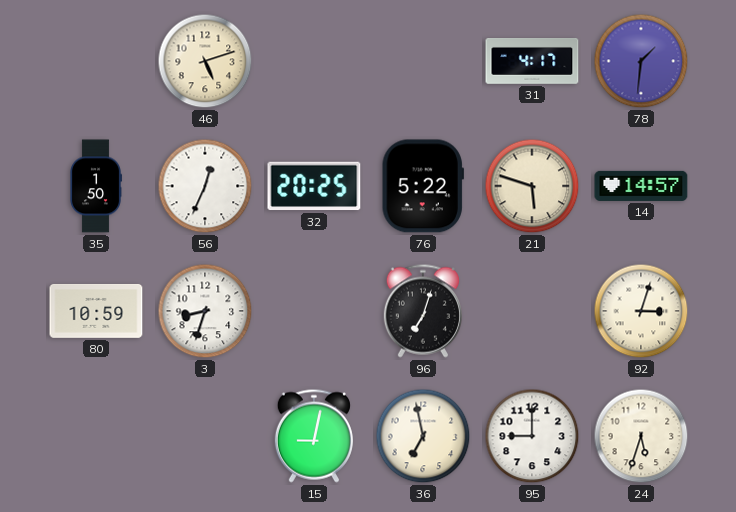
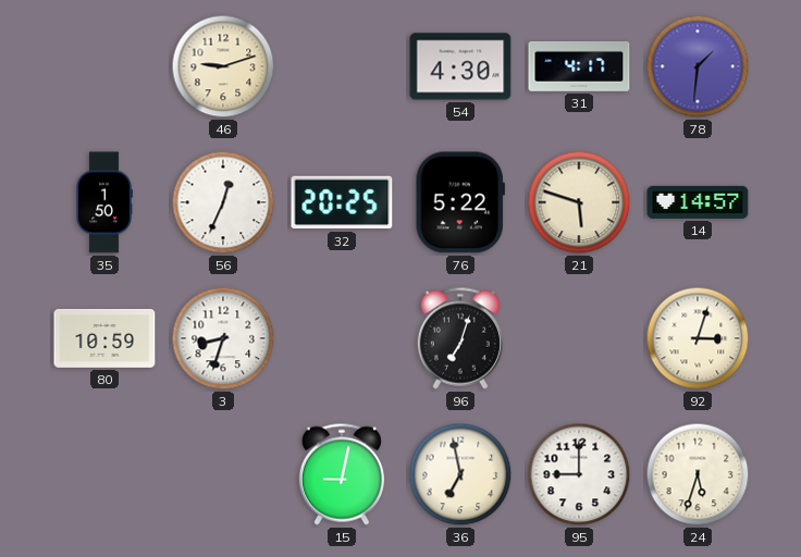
46: 5:12 -> 9:12 (223, 66)
54: none -> 4:30 (460, 66)
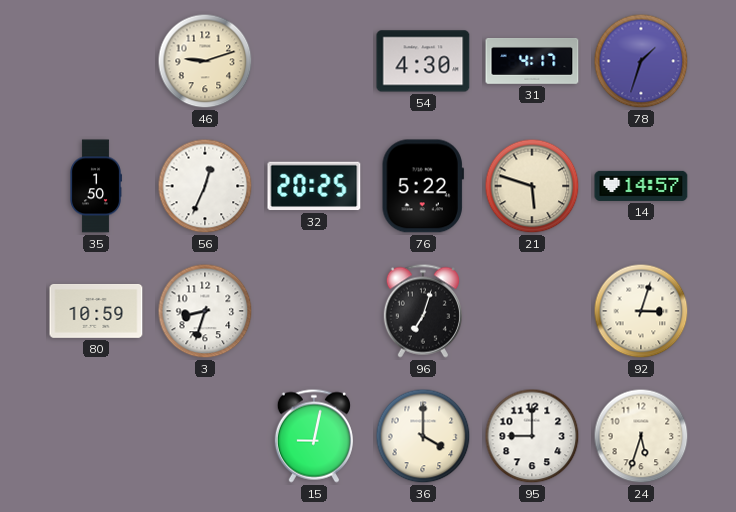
78: 1:31 -> 1:33 (641, 61)
36: 6:58 -> 4:00 (423, 436)
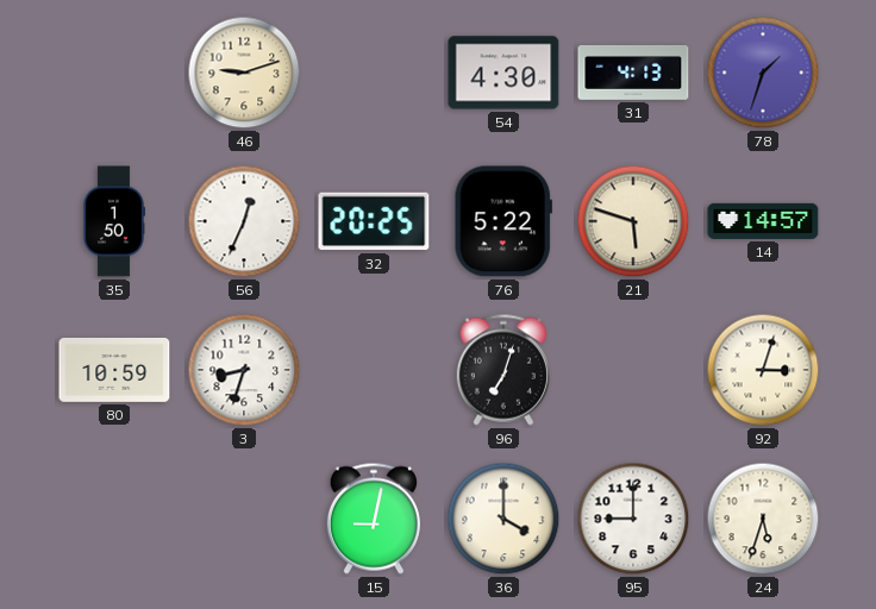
31: 4:17 -> 4:13 (633, 74)
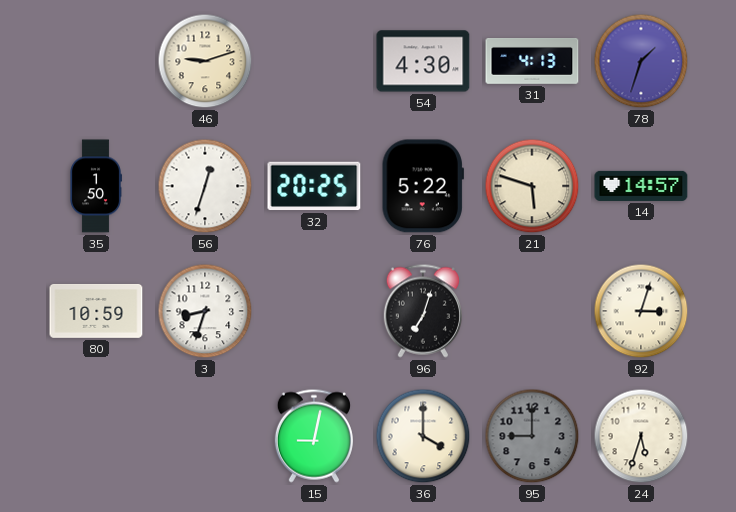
56: 12:34 -> 12:33 (205, 186)
95 dial: white -> grey (532, 436)
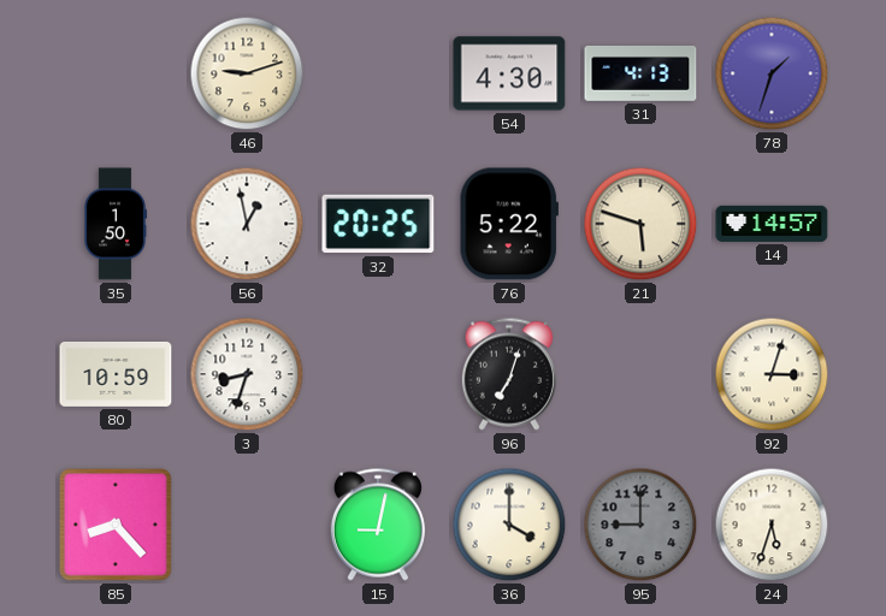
56: 12:33 -> 12:58 (247, 224)
85: none -> 8:23 (116, 525)
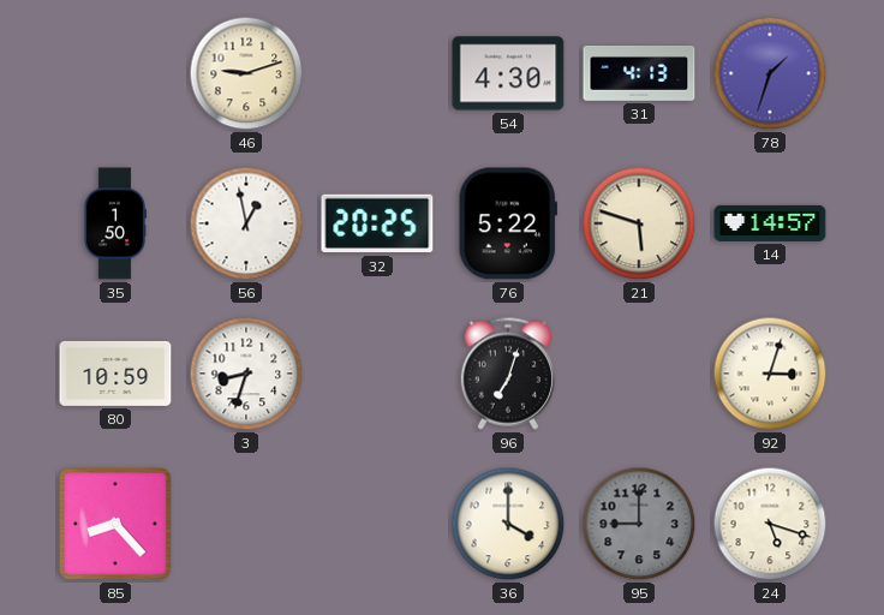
15: 9:02 -> none (378, 525)
24: 5:33 -> 5:18 (770, 524)
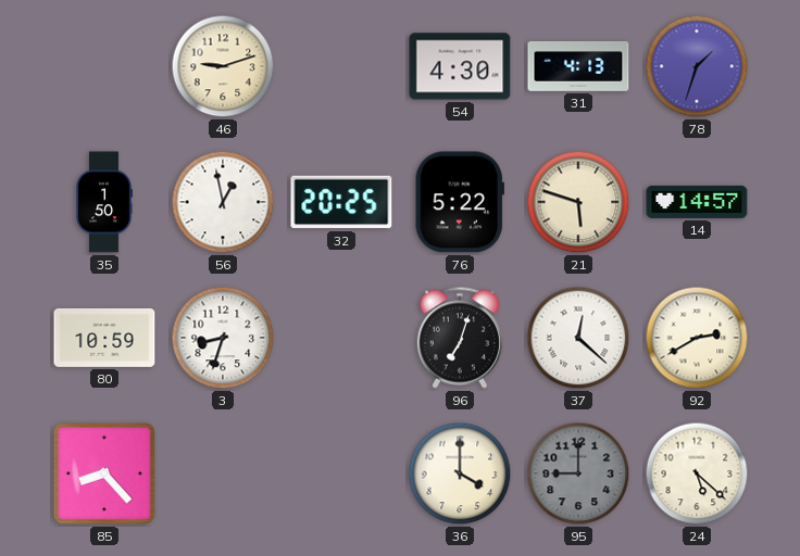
37: none -> 12:22 (578, 338)
92: 3:03 -> 2:40 (697, 338)
24: 5:18 -> 5:22 (697, 473)
